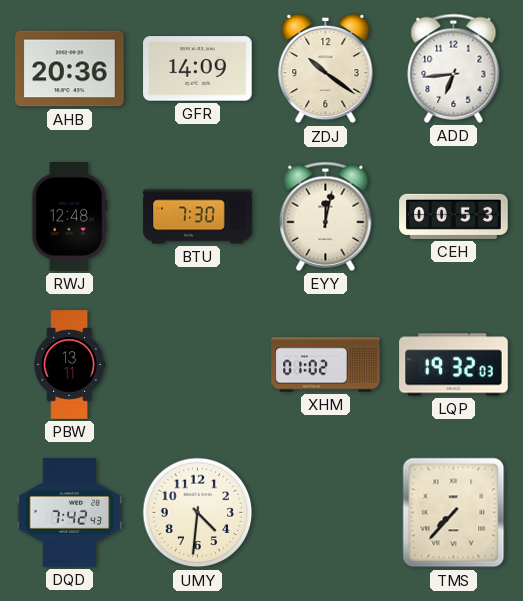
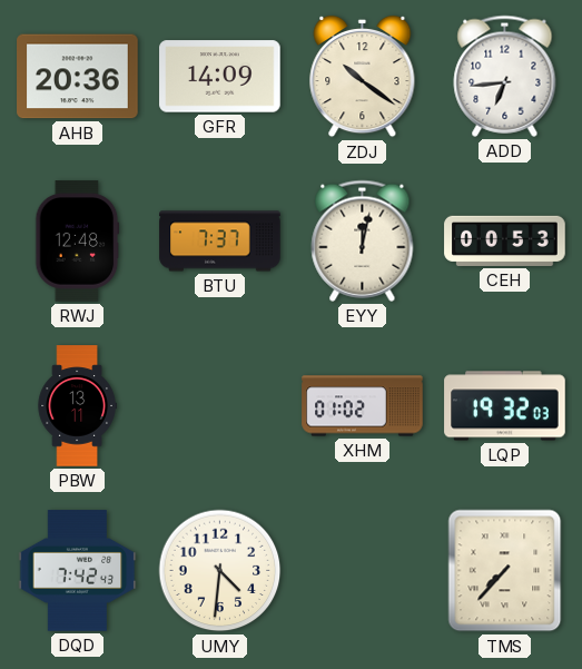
BTU: 7:30 -> 7:37 (220, 242)
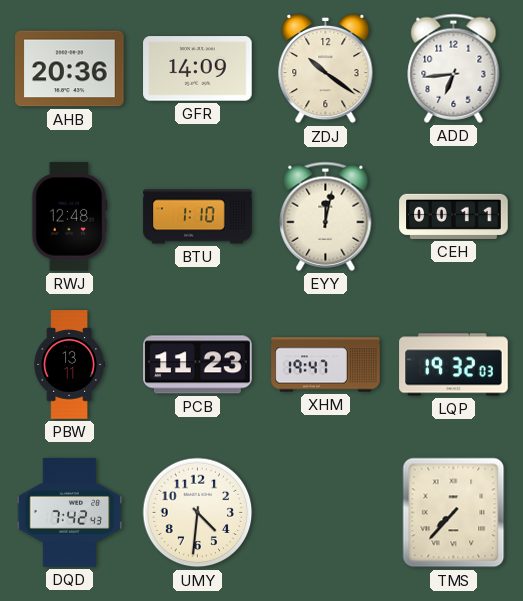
BTU: 7:37 -> 1:10 (198, 217)
CEH: 00:53 -> 00:11 (454, 216)
PCB: none -> 11:23 (198, 365)
XHM: 01:02 -> 19:47 (326, 365)
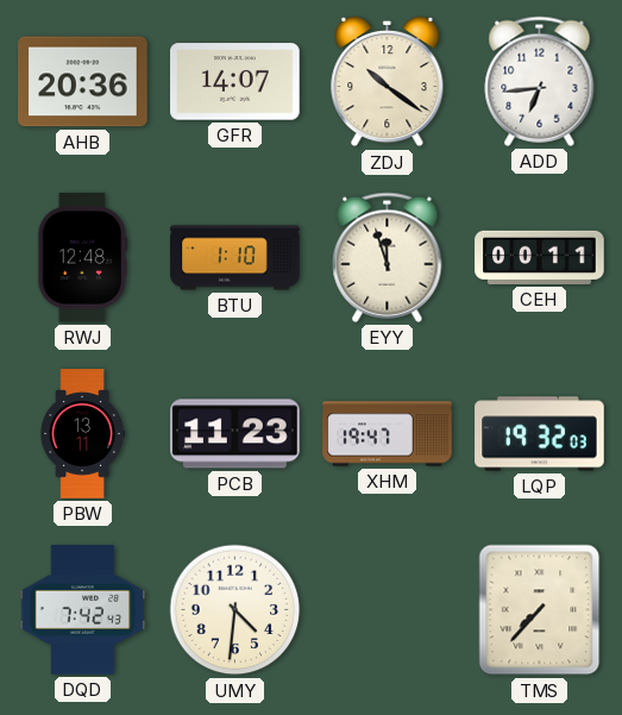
GFR: 14:09 -> 14:07 (235, 82)
EYY: 12:02 -> 11:57 (388, 257)
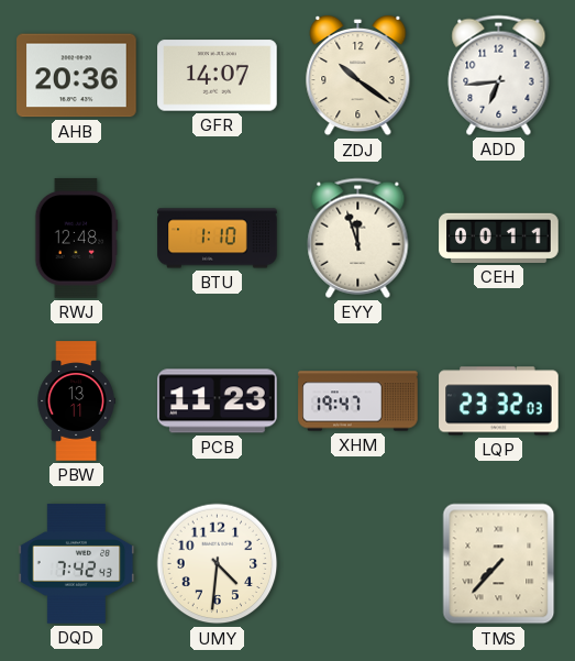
LQP: 19:32 -> 23:32 (499, 401)
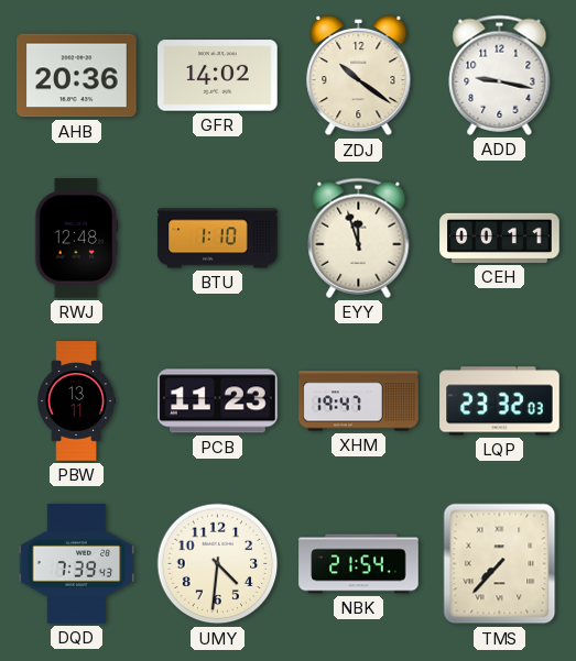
GFR: 14:07 -> 14:02 (218, 76)
ADD: 6:44 -> 9:17 (500, 75)
DQD: 7:42 -> 7:39 (77, 564)
NBK: none -> 21:54 (359, 564)
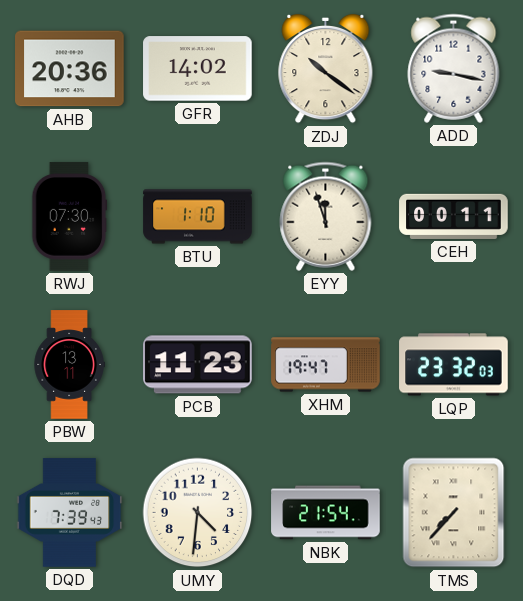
RWJ: 12:48 -> 07:30 (70, 217)
